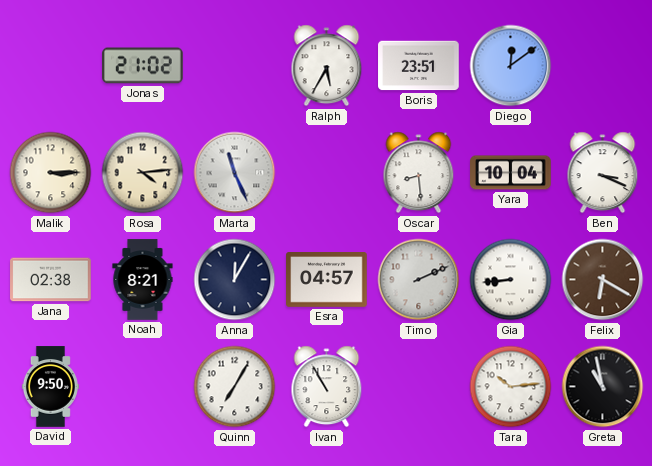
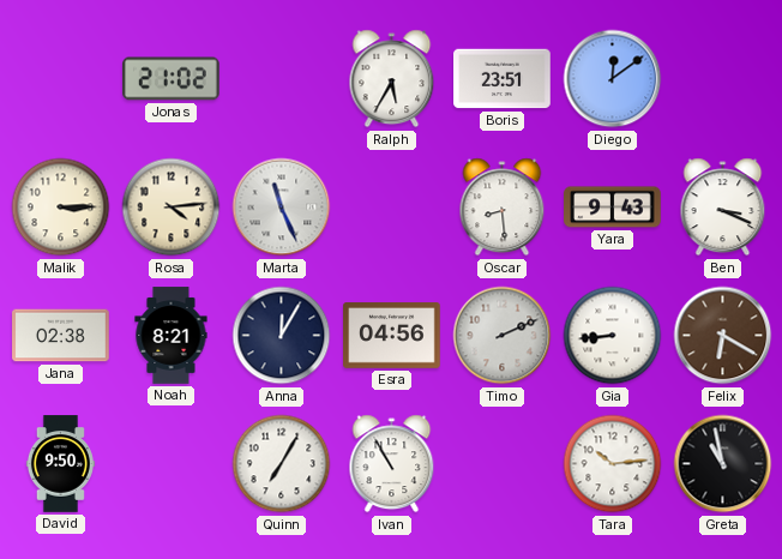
Yara: 10:04 -> 9:43 (613, 208)
Esra: 04:57 -> 04:56 (392, 336)
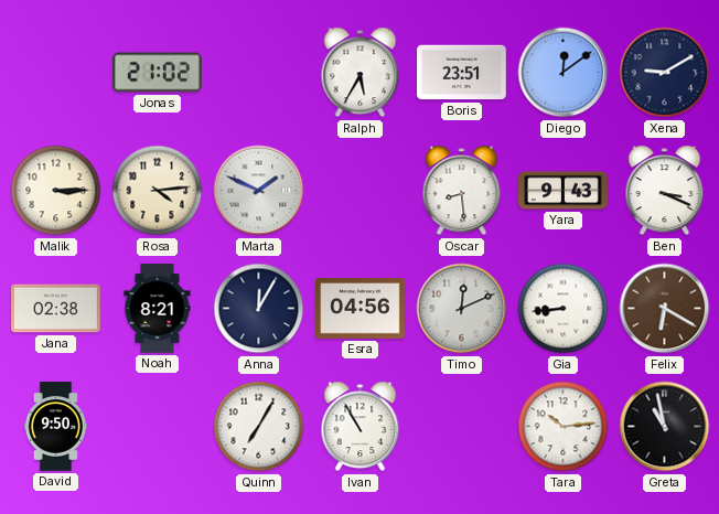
Xena: none -> 9:10 (665, 73)
Marta: 11:26 -> 1:49 (259, 191)
Timo: 2:11 -> 12:11 (462, 309)
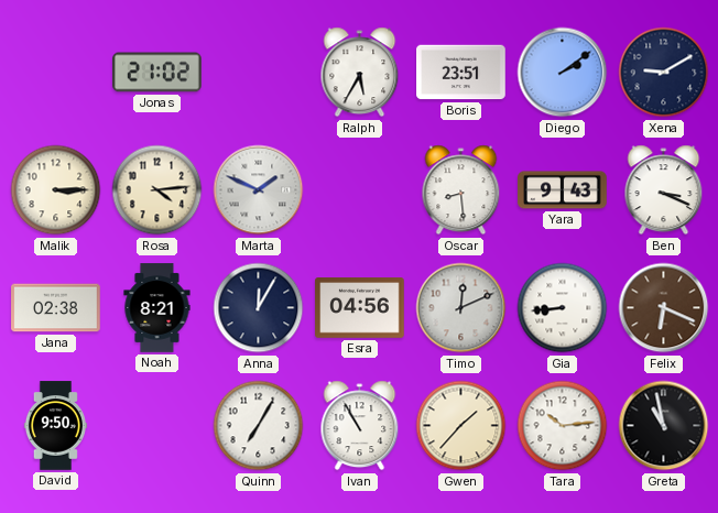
Diego: 12:09 -> 2:09 (563, 73)
Felix: 6:20 -> 6:19 (664, 308)
Gwen: none -> 1:37 (461, 426)
